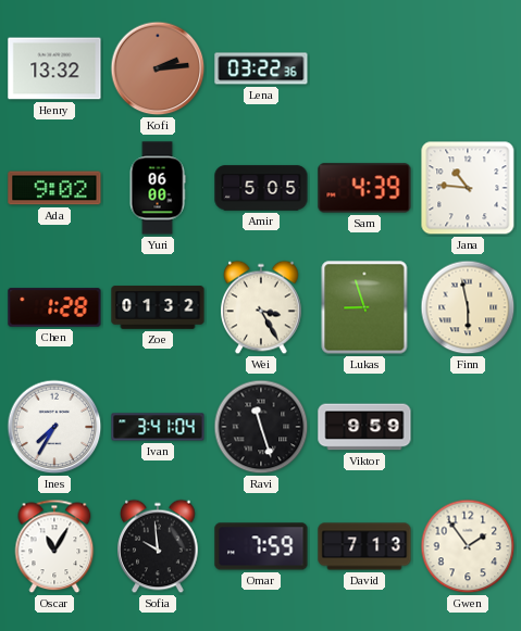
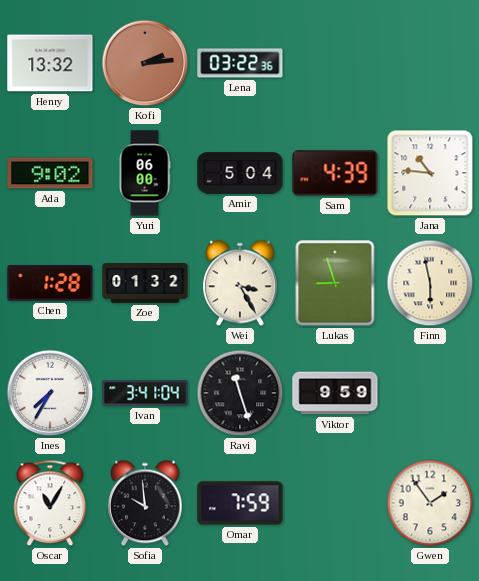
Amir: 5:05 -> 5:04 (240, 173)
David: 7:13 -> none (364, 546)
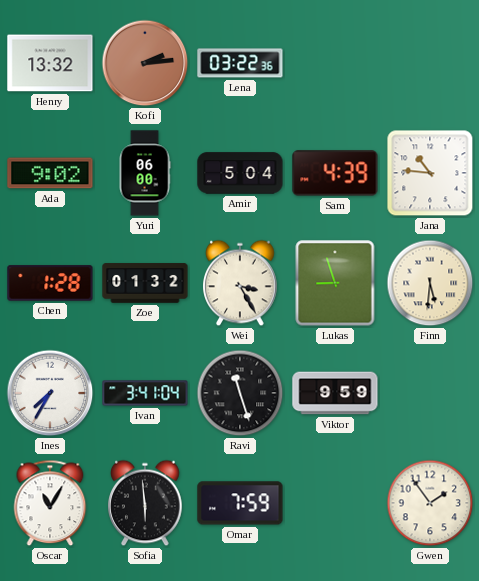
Finn: 5:58 -> 5:31 (430, 283)
Sofia: 9:59 -> 5:59 (145, 503)
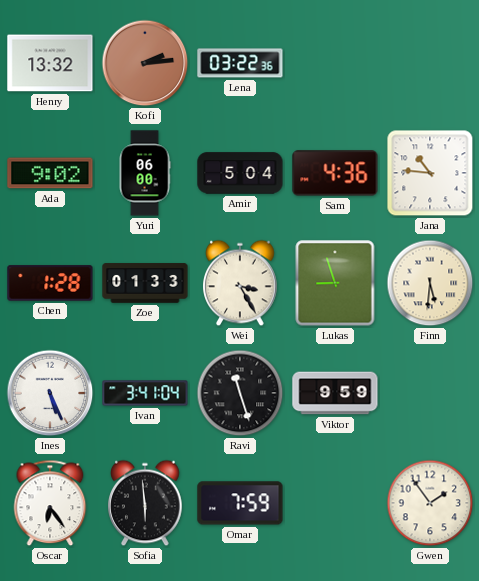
Sam: 4:39 -> 4:36 (335, 173)
Zoe: 01:32 -> 01:33 (145, 283)
Ines: 7:35 -> 5:26 (50, 393)
Oscar: 11:05 -> 6:24 (50, 503)
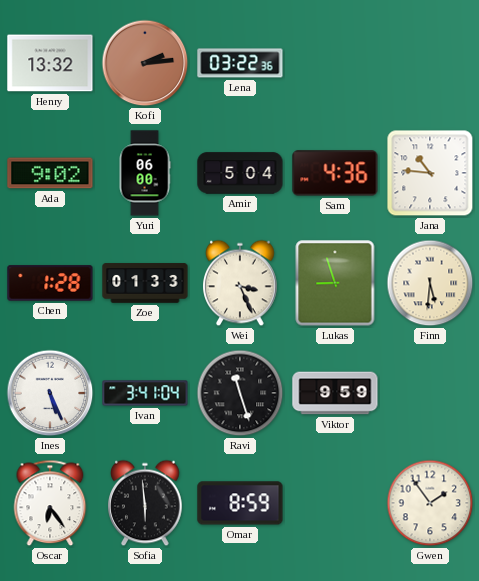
Wei: 3:25 -> 3:26 (240, 283)
Omar: 7:59 -> 8:59 (240, 503)
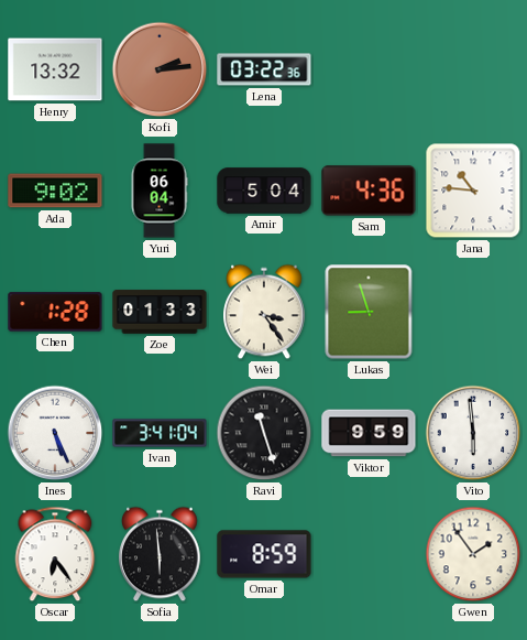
Yuri: 06:00 -> 06:04 (160, 191)
Wei: 3:26 -> 3:24 (264, 312)
Finn: 5:31 -> none (430, 283)
Vito: none -> 5:59 (473, 433)
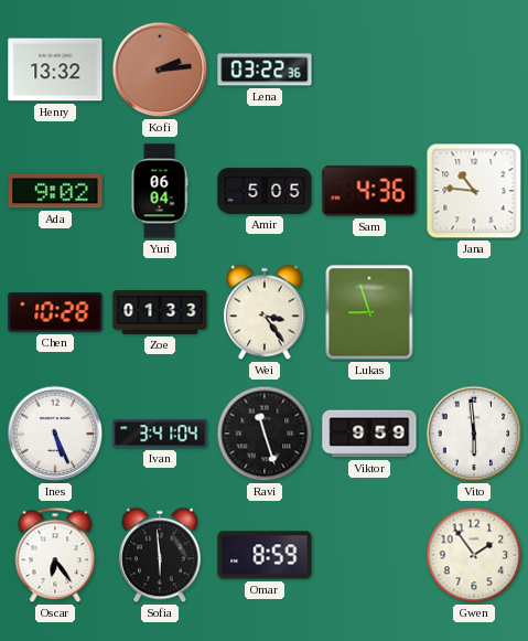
Amir: 5:04 -> 5:05 (265, 191)
Chen: 1:28 -> 10:28 (55, 312)
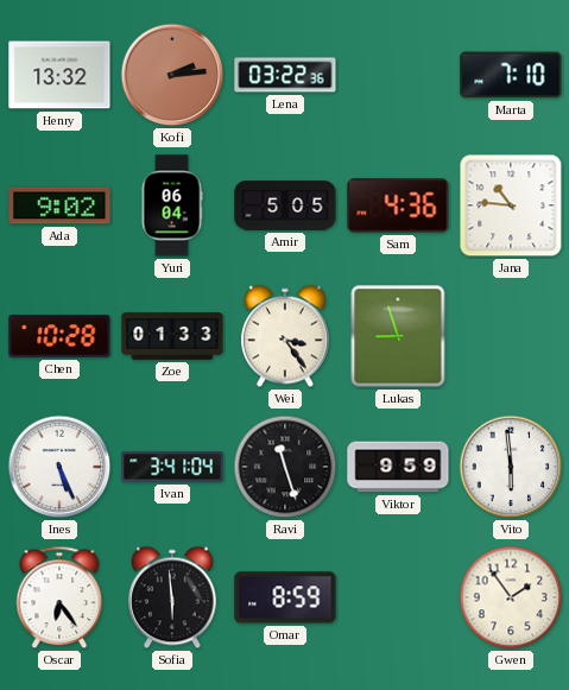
Marta: none -> 7:10 (511, 75)
